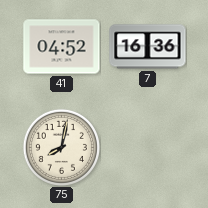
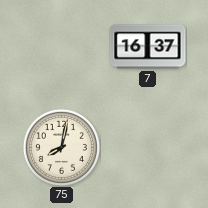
41: 04:52 -> none (62, 47)
7: 16:36 -> 16:37 (148, 47)
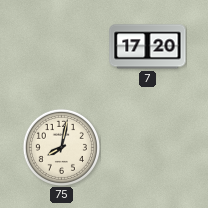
7: 16:37 -> 17:20 (148, 47)
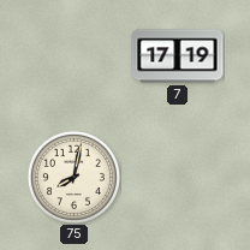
7: 17:20 -> 17:19 (178, 56)
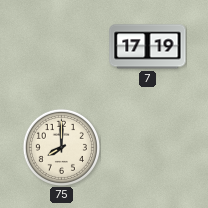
75: 8:02 -> 8:00 (61, 147)
